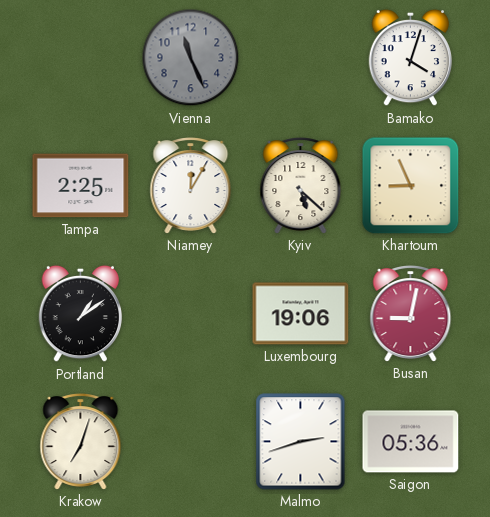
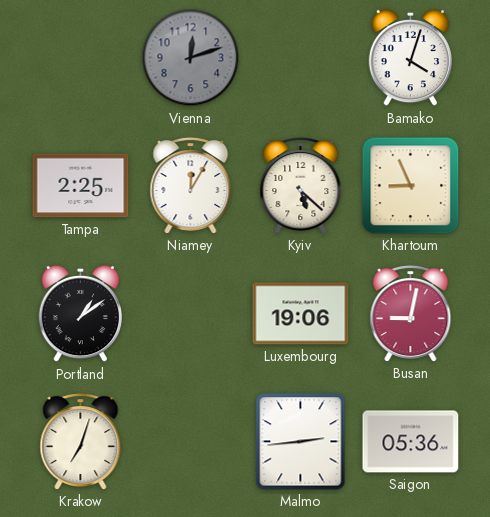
Vienna: 11:26 -> 12:12 (191, 58)
Malmo: 2:42 -> 2:44 (301, 442)
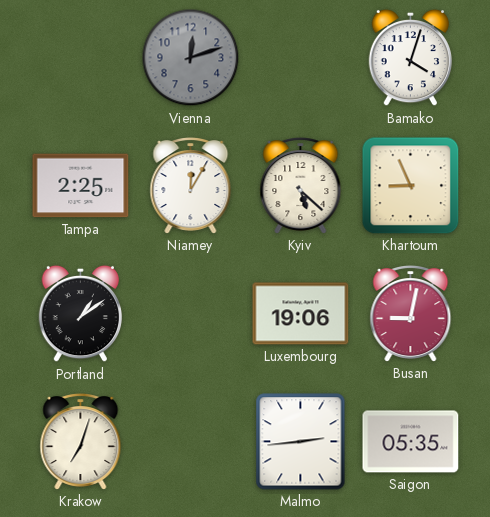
Saigon: 05:36 -> 05:35 (411, 442)
